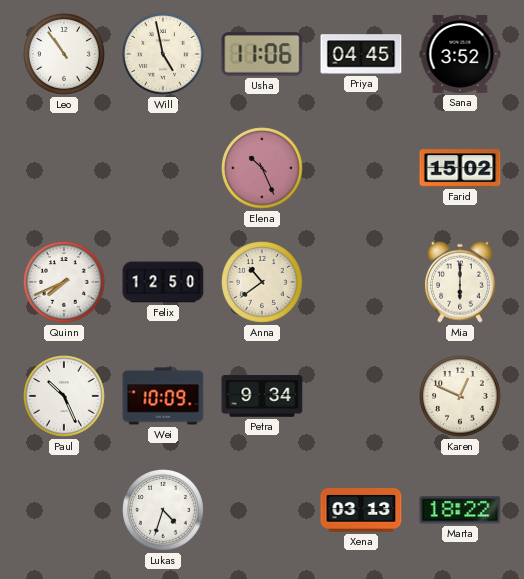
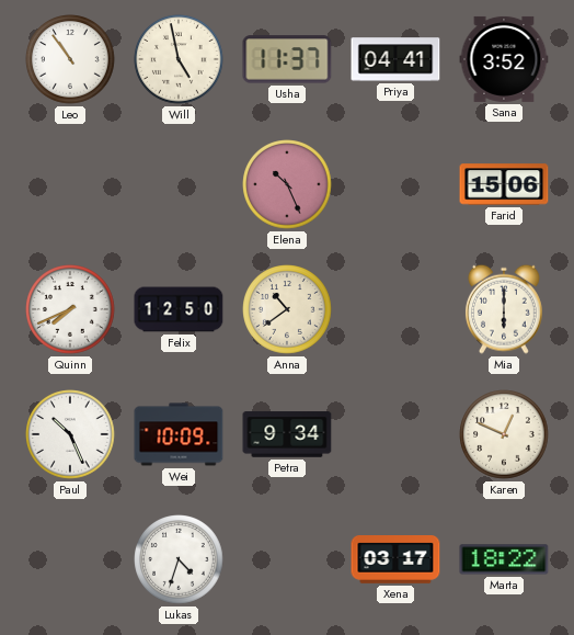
Usha: 11:06 -> 11:37 (287, 59)
Priya: 04:45 -> 04:41 (395, 59)
Farid: 15:02 -> 15:06 (504, 184)
Xena: 03:13 -> 03:17 (395, 560)
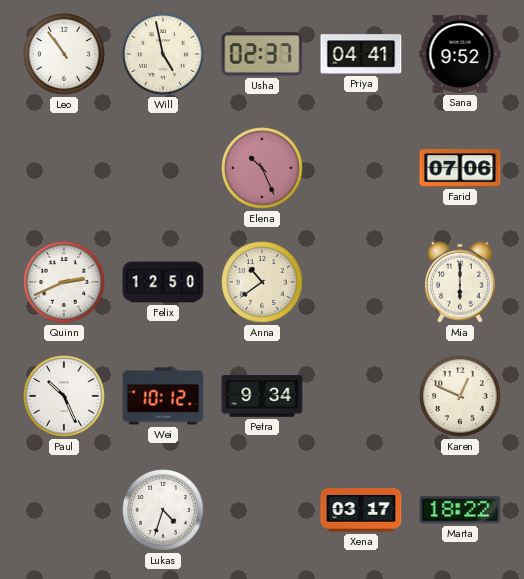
Usha: 11:37 -> 02:37 (262, 54)
Sana: 3:52 -> 9:52 (460, 54)
Farid: 15:06 -> 07:06 (460, 168)
Quinn: 7:41 -> 2:41 (64, 282)
Wei: 10:09 -> 10:12 (163, 396)
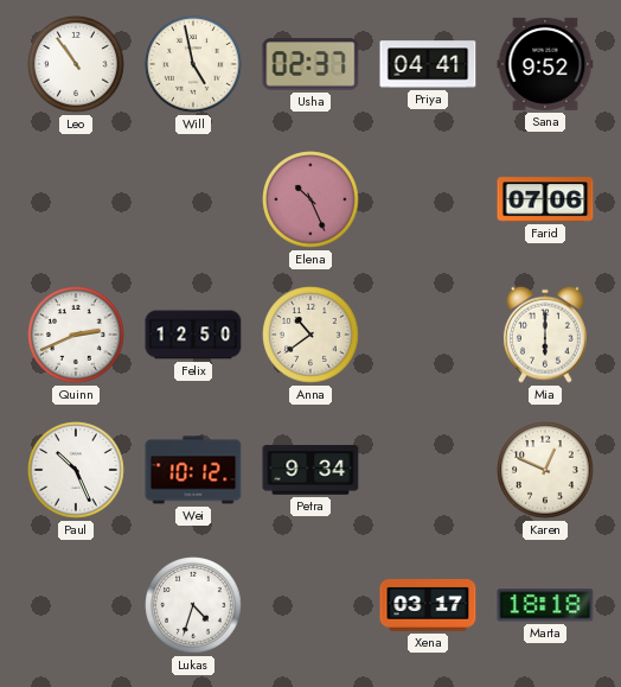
Marta: 18:22 -> 18:18 (545, 605)
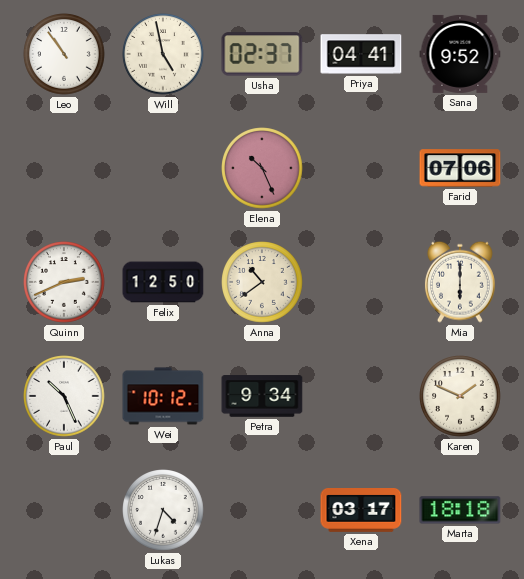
Karen: 12:49 -> 1:49 (460, 396)
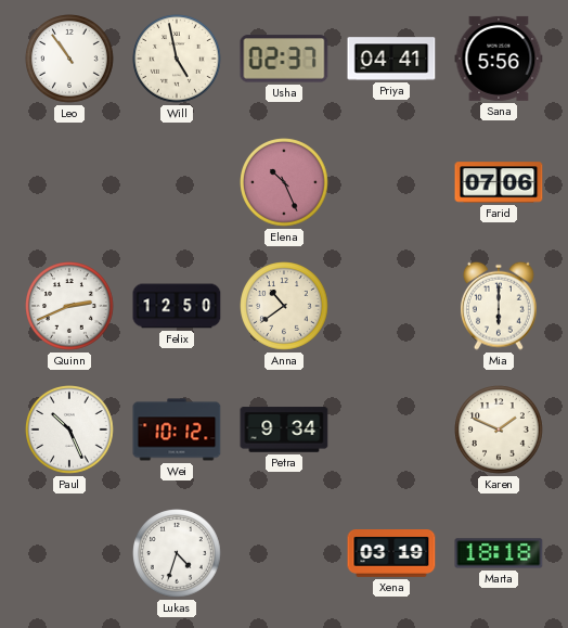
Sana: 9:52 -> 5:56 (499, 59)
Xena: 03:17 -> 03:19 (391, 554)
